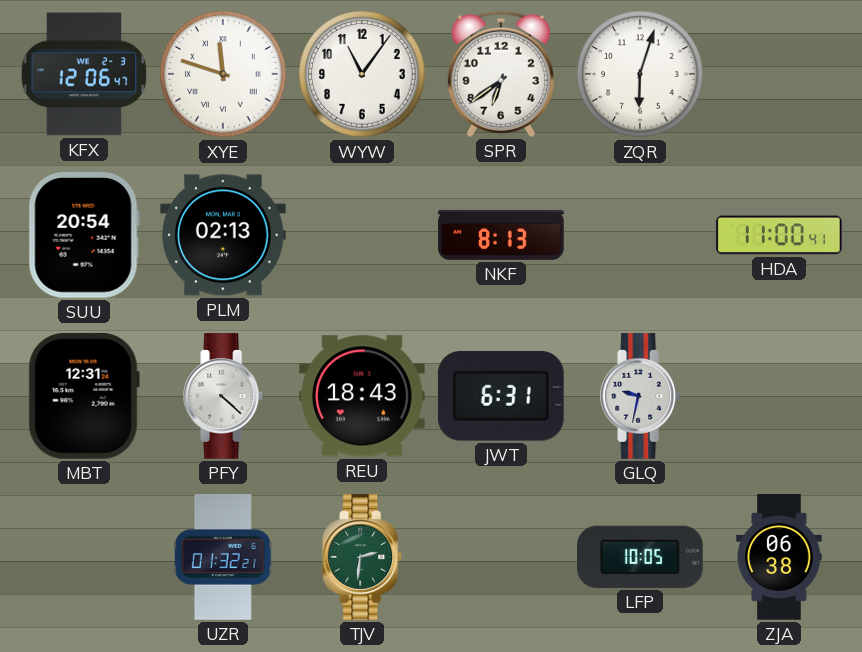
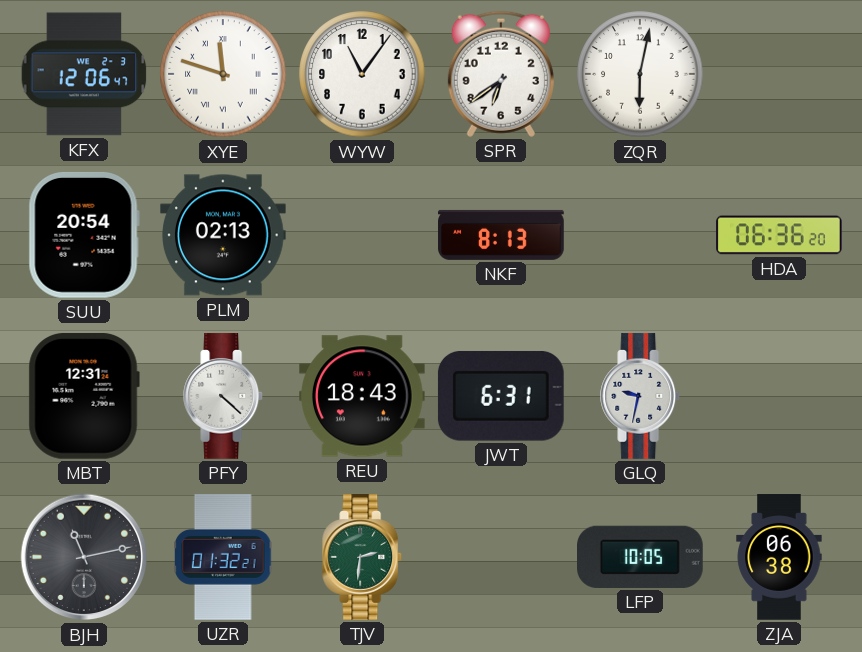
ZQR: 6:03 -> 6:02 (640, 74)
HDA: 11:00 -> 06:36 (779, 235)
BJH: none -> 11:13 (84, 557)
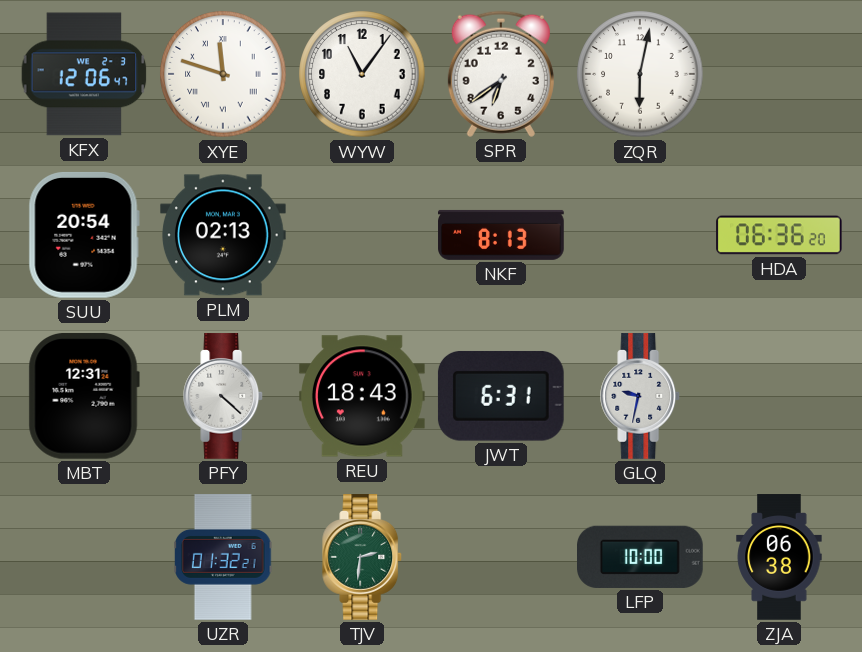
BJH: 11:13 -> none (84, 557)
LFP: 10:05 -> 10:00 (641, 557)
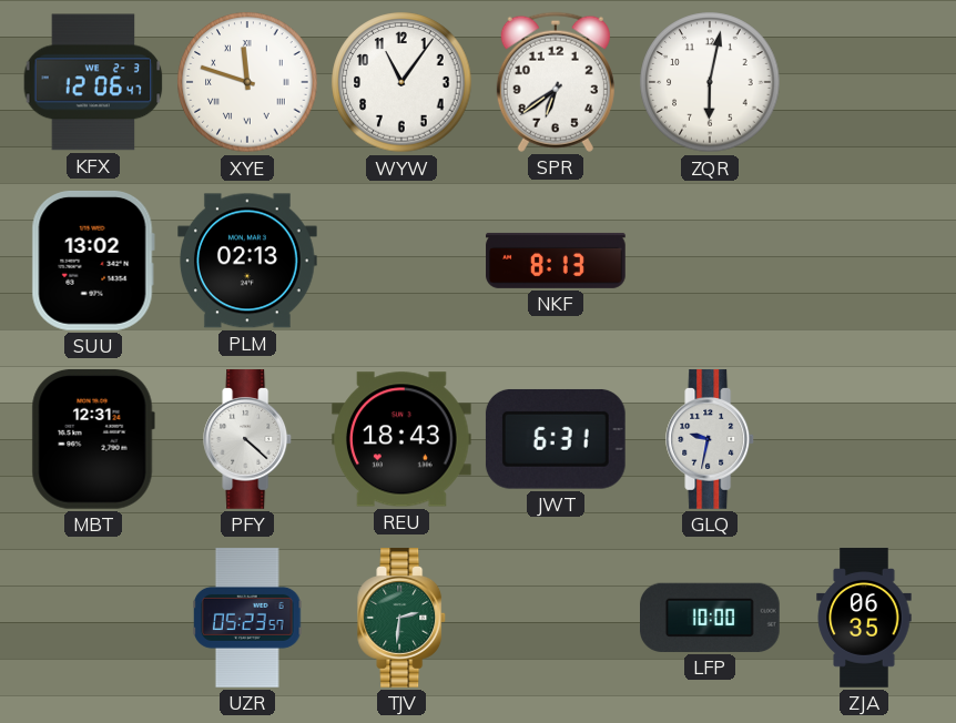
SUU: 20:54 -> 13:02 (93, 261)
HDA: 06:36 -> none (779, 235)
UZR: 01:32 -> 05:23 (248, 618)
ZJA: 06:38 -> 06:35 (864, 618)
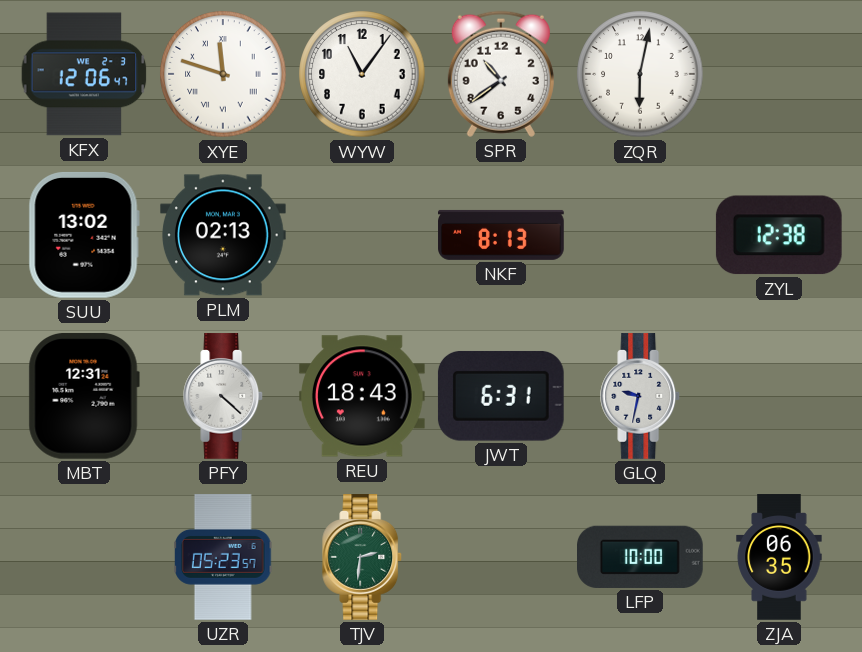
SPR: 6:39 -> 10:39 (501, 74)
ZYL: none -> 12:38 (779, 235)
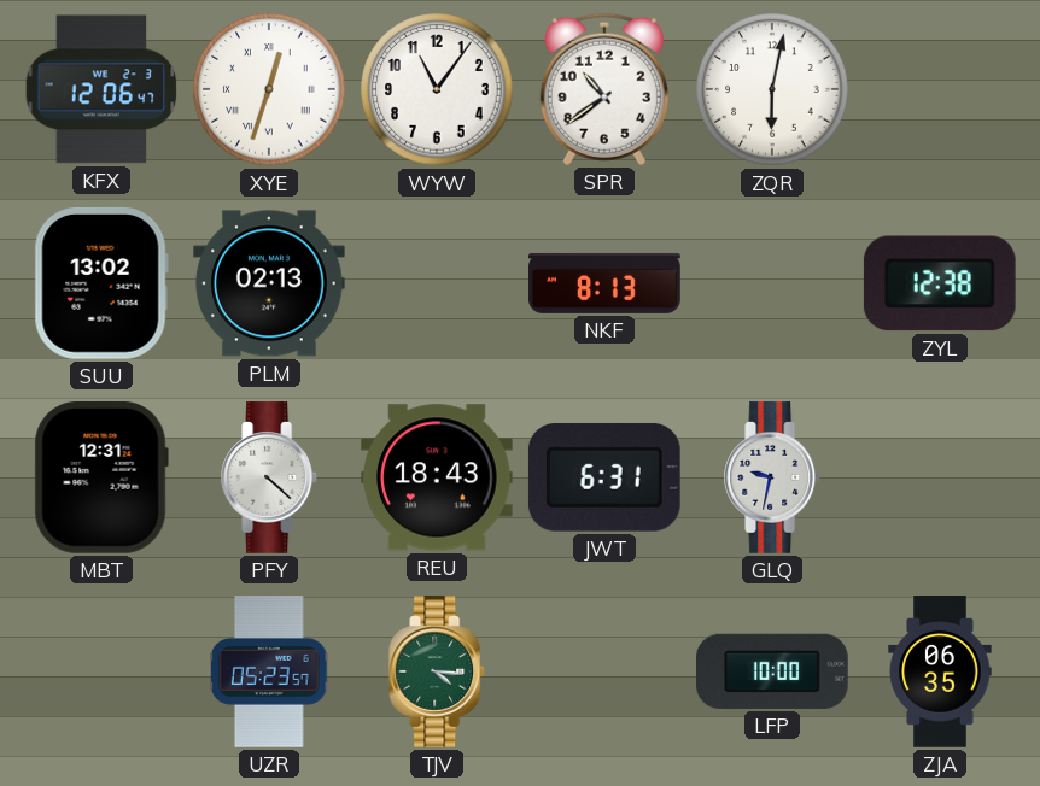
XYE: 11:48 -> 12:33 (269, 89)
TJV: 2:31 -> 4:16 (438, 671)
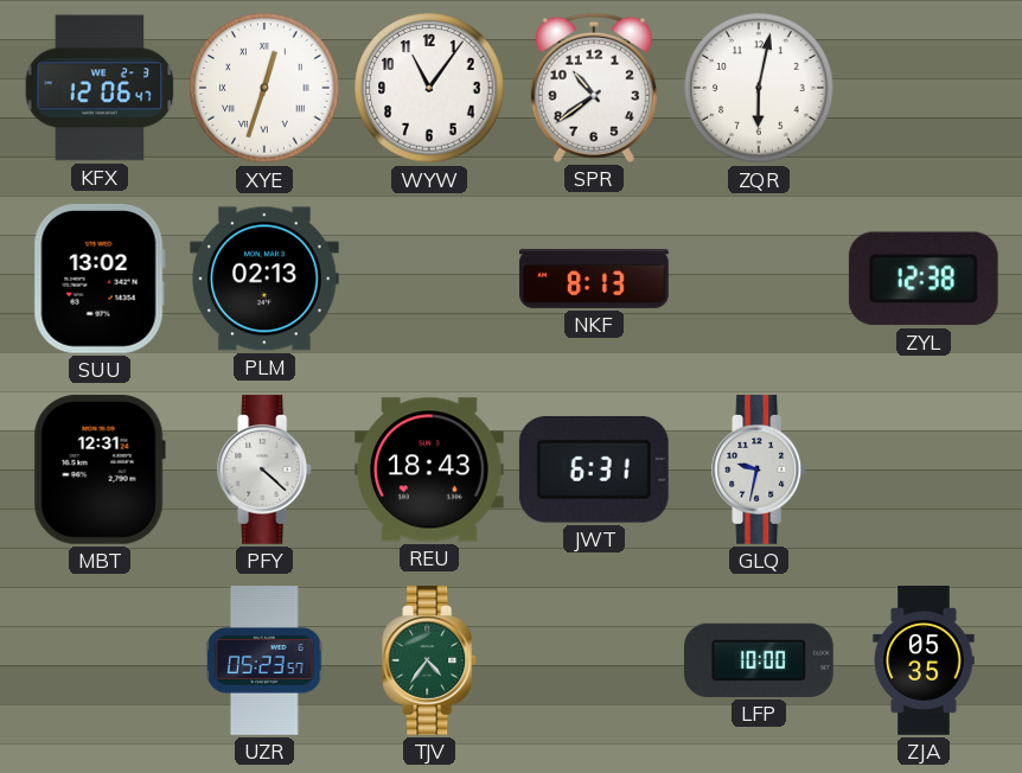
TJV: 4:16 -> 4:36 (430, 660)
ZJA: 06:35 -> 05:35 (924, 660)
